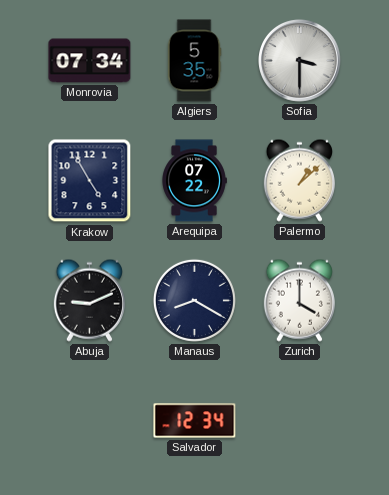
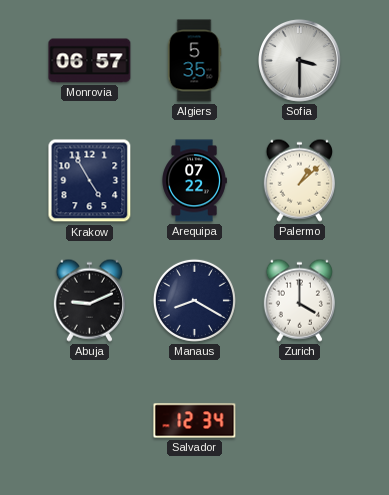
Monrovia: 07:34 -> 06:57 (90, 61)
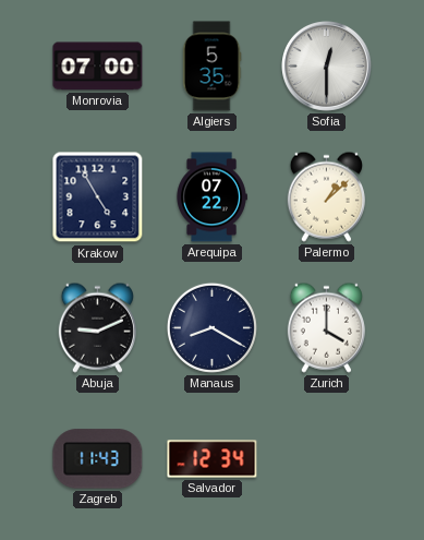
Monrovia: 06:57 -> 07:00 (98, 67)
Sofia: 3:30 -> 12:30 (327, 67)
Zagreb: none -> 11:43 (98, 459)
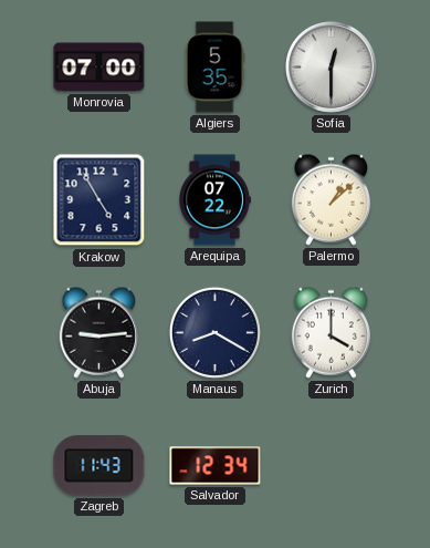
Abuja: 9:11 -> 9:14 (98, 332)
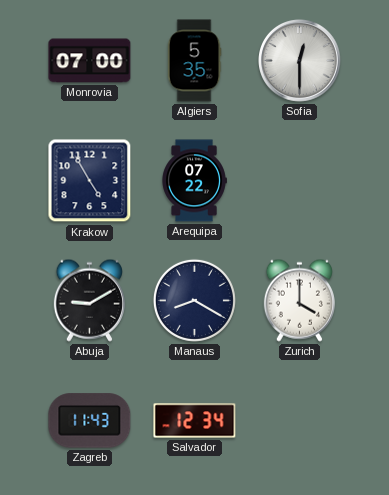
Palermo: 1:08 -> none (331, 199)
Abuja: 9:14 -> 9:10 (89, 300)
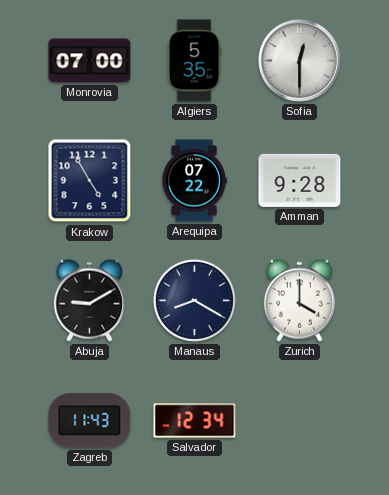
Amman: none -> 9:28 (300, 180)
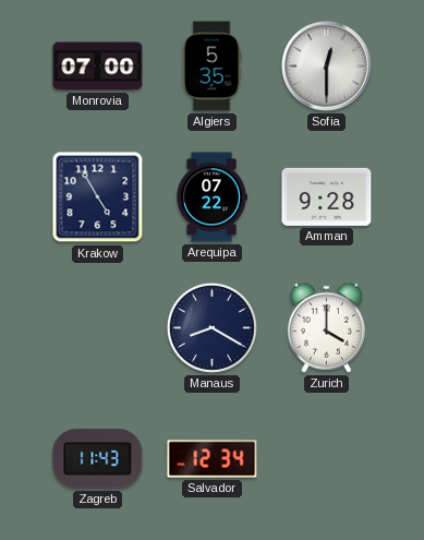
Abuja: 9:10 -> none (89, 300)
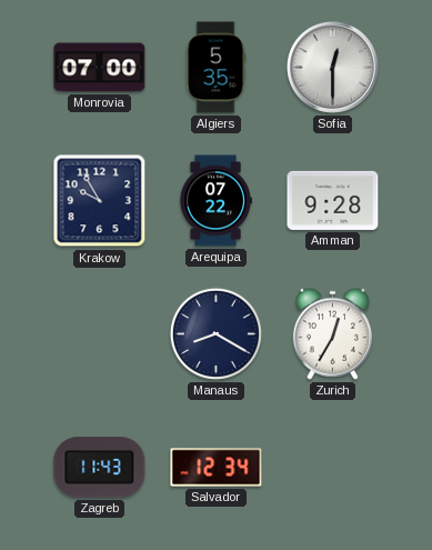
Krakow: 4:55 -> 9:55 (100, 201)
Zurich: 4:00 -> 12:35 (332, 333)
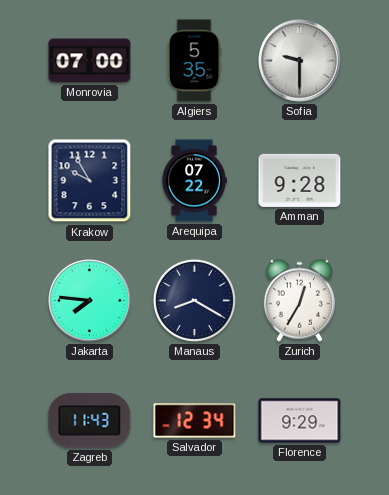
Sofia: 12:30 -> 9:30 (300, 61)
Jakarta: none -> 7:46 (90, 301)
Florence: none -> 9:29 (300, 421)
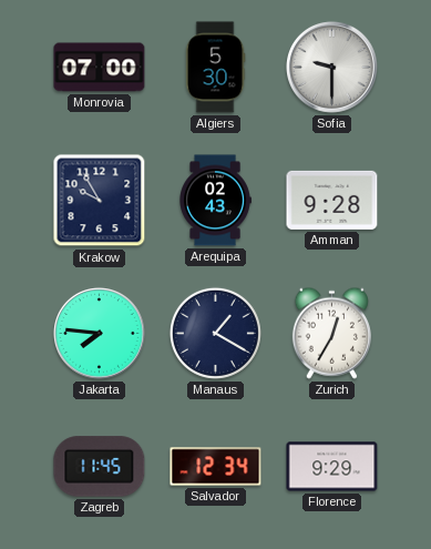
Algiers: 5:35 -> 5:30 (215, 68)
Arequipa: 07:22 -> 02:43 (215, 201)
Manaus: 8:20 -> 1:20 (215, 333)
Zagreb: 11:43 -> 11:45 (100, 467)
